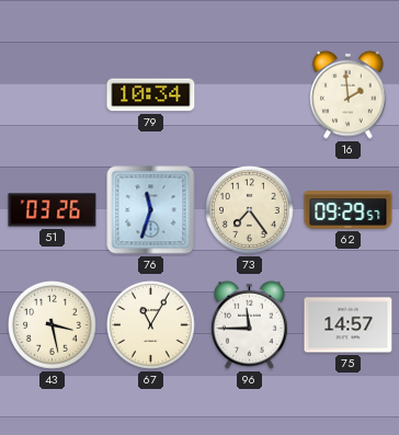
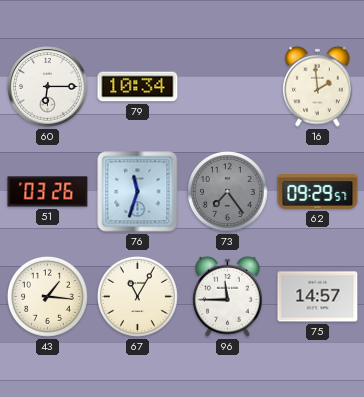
60: none -> 6:15 (48, 87)
73 dial: cream -> grey (228, 192)
43: 3:28 -> 1:16 (48, 297)
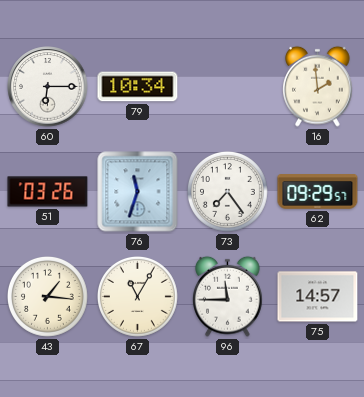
73 dial: grey -> white (228, 192)
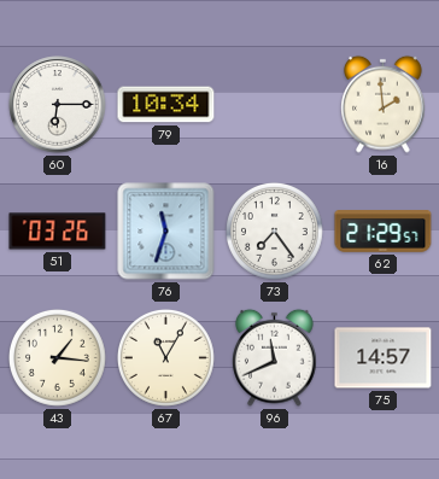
62: 09:29 -> 21:29 (384, 232)
96: 11:45 -> 11:41 (275, 357)
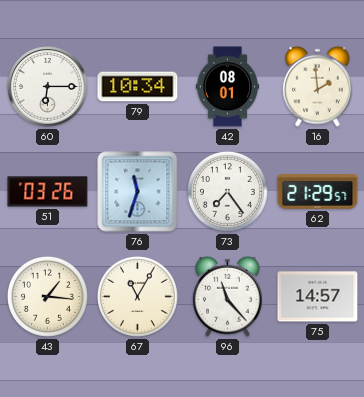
42: none -> 08:01 (228, 87)
96: 11:41 -> 11:23 (228, 296)
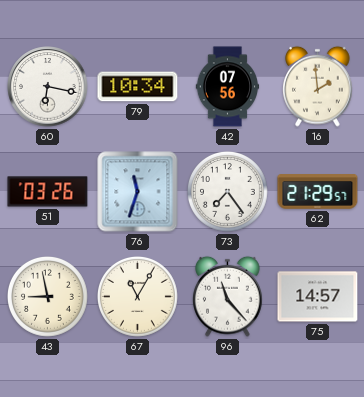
60: 6:15 -> 6:17 (48, 87)
42: 08:01 -> 07:56 (228, 87)
43: 1:16 -> 8:58 (48, 297)
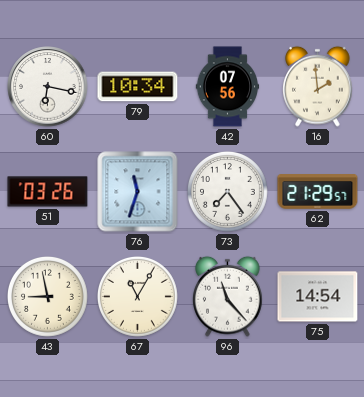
75: 14:57 -> 14:54 (318, 297)
